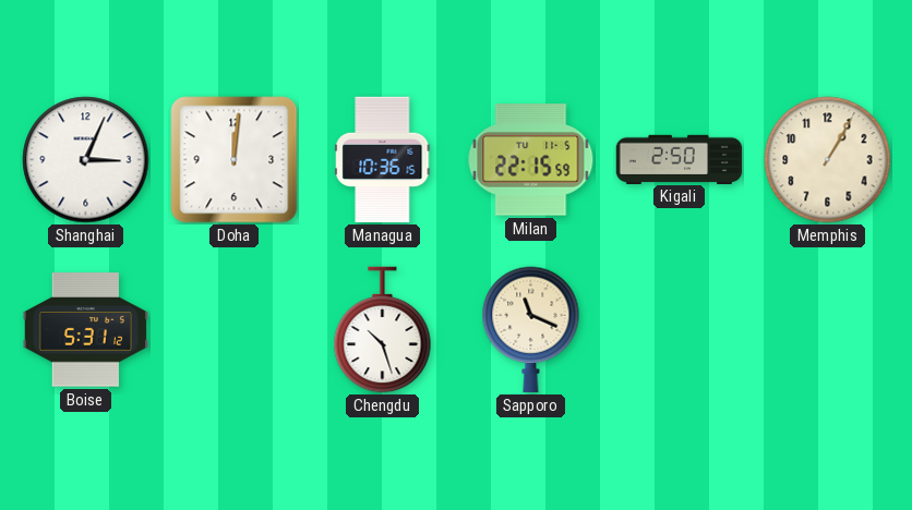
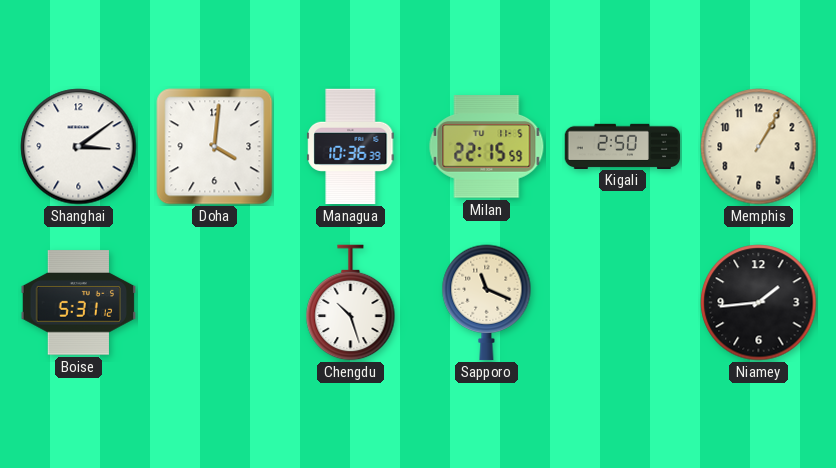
Shanghai: 3:04 -> 3:09 (79, 147)
Doha: 12:01 -> 4:01 (215, 147)
Managua: 10:36:15 -> 10:36:39 (351, 147)
Niamey: none -> 1:44 (759, 303)
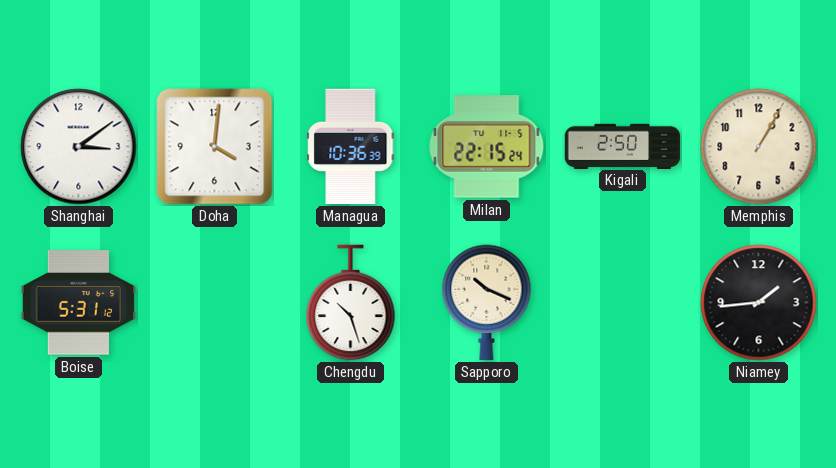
Milan: 22:15:59 -> 22:15:24 (487, 147)
Sapporo: 11:19 -> 10:19 (487, 303)
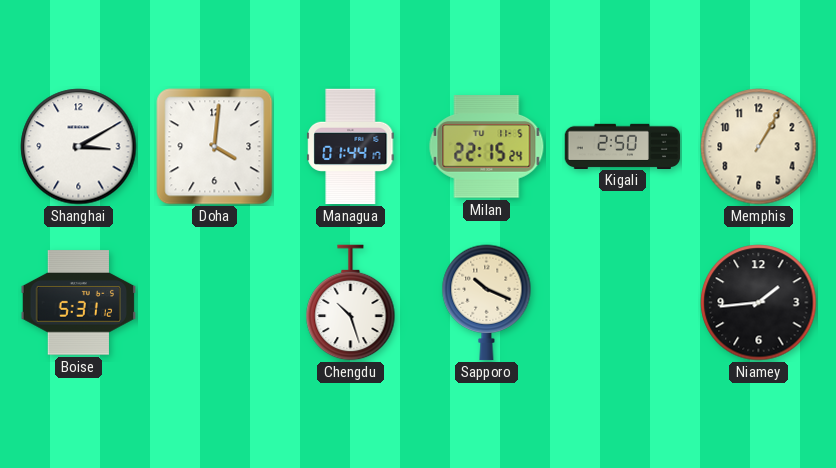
Shanghai: 3:09 -> 3:10 (79, 147)
Managua: 10:36 -> 01:44 (351, 147)
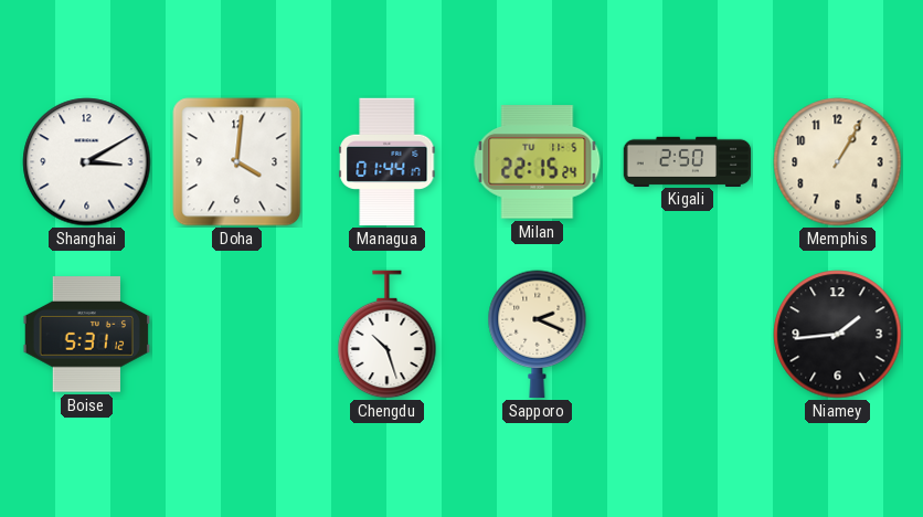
Sapporo: 10:19 -> 2:19 (538, 335)
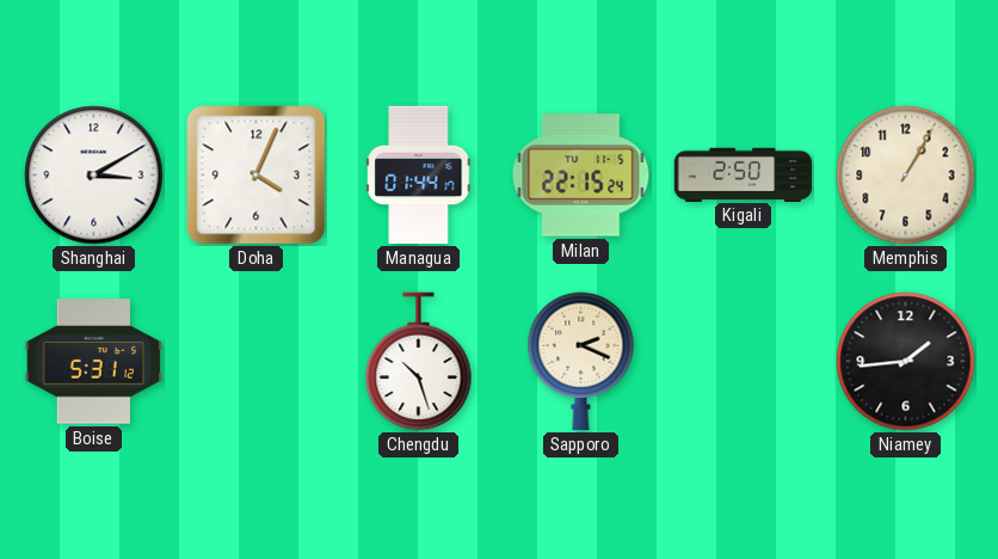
Doha: 4:01 -> 4:04 (257, 176)
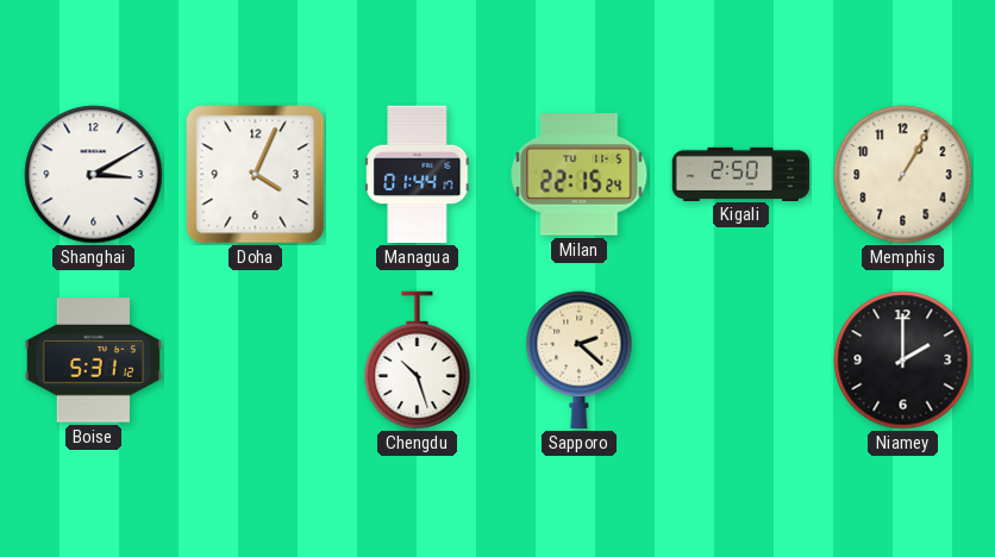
Sapporo: 2:19 -> 2:22 (580, 361)
Niamey: 1:44 -> 2:00 (903, 361)
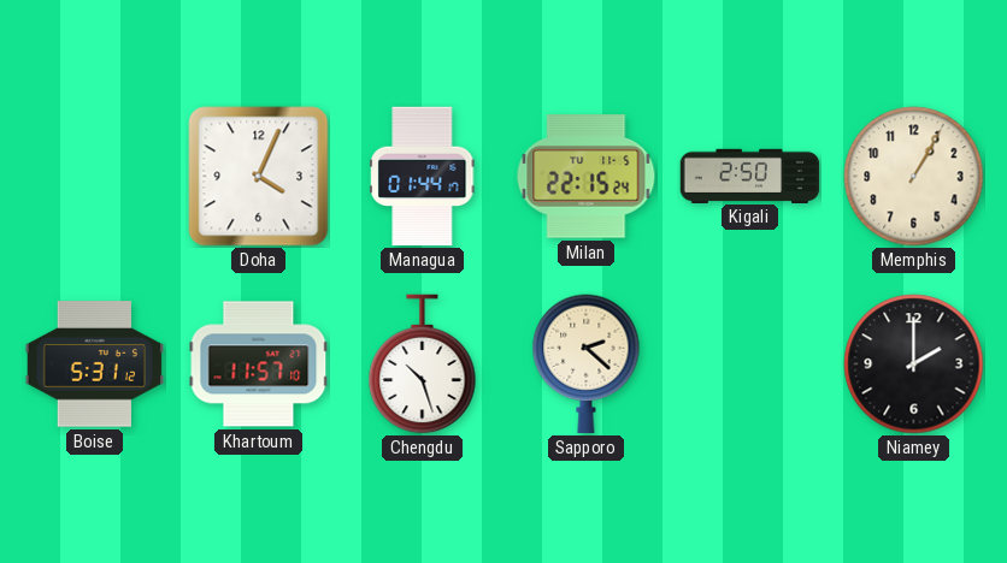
Shanghai: 3:10 -> none (94, 175)
Khartoum: none -> 11:57 (259, 365)
